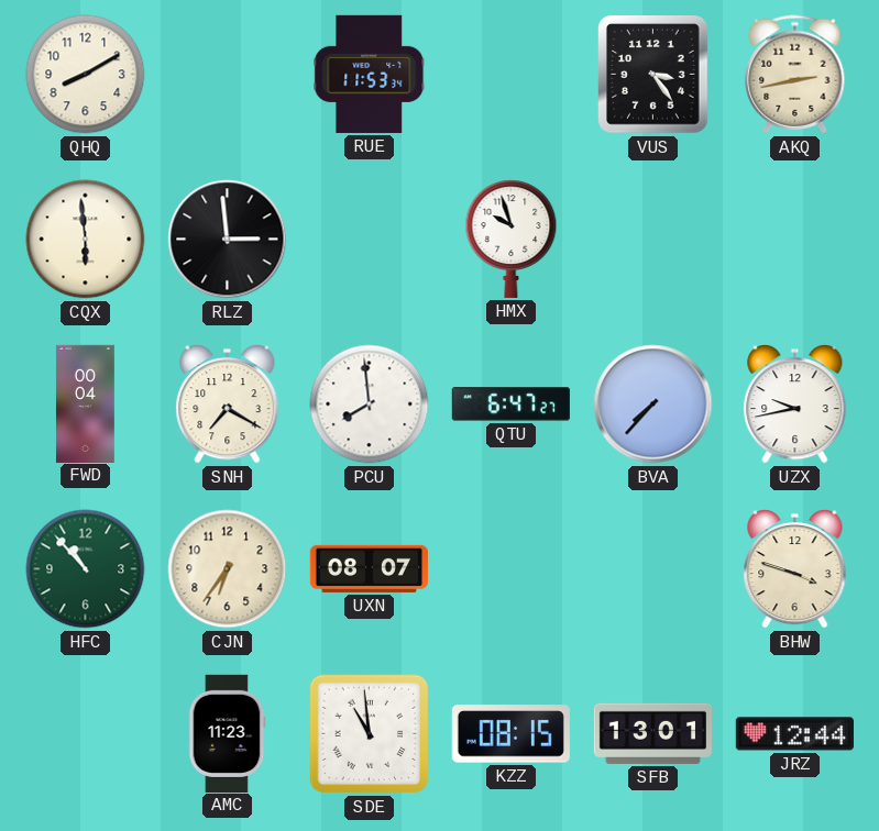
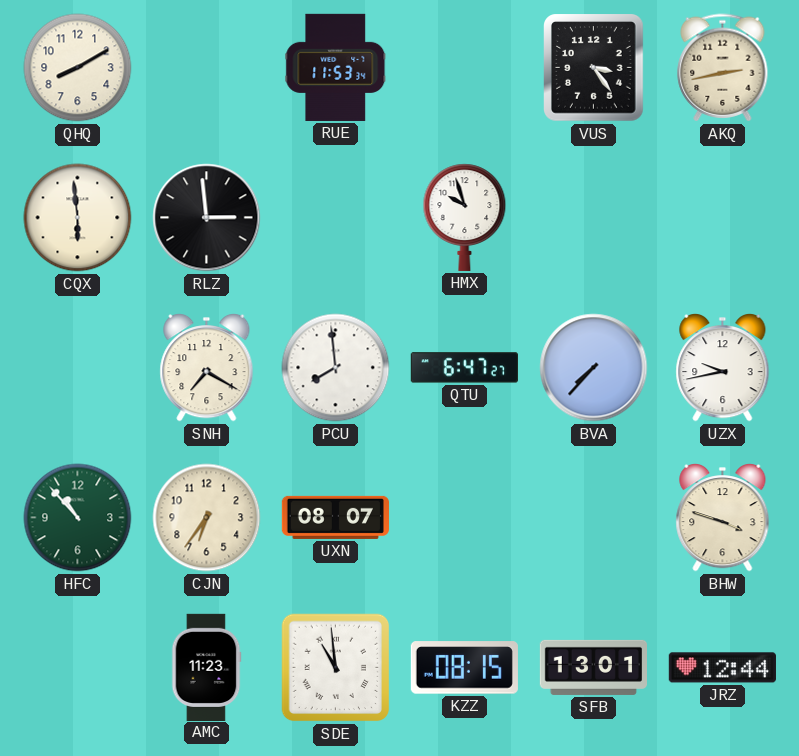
FWD: 00:04 -> none (85, 403)
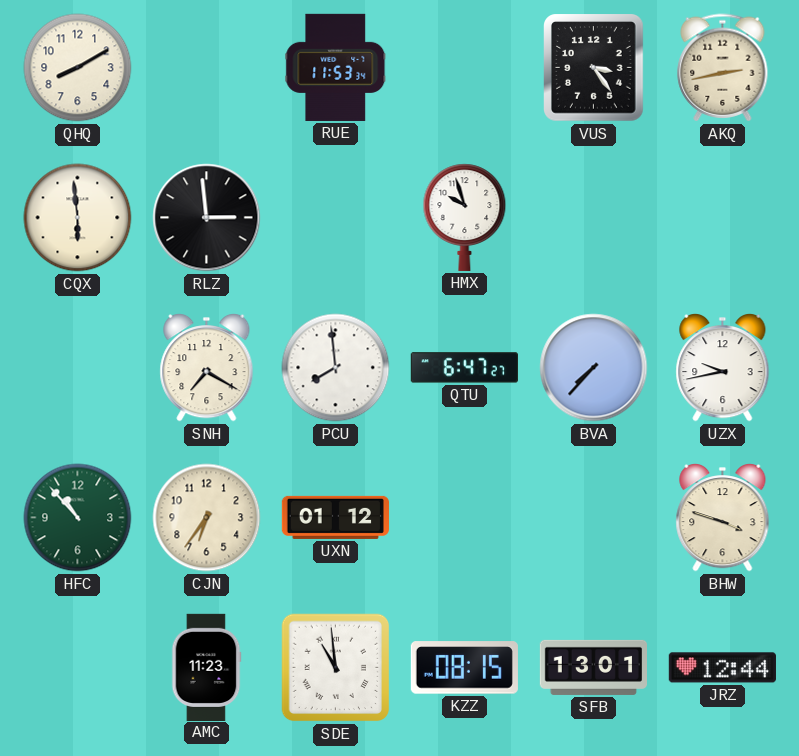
UXN: 08:07 -> 01:12 (335, 517)
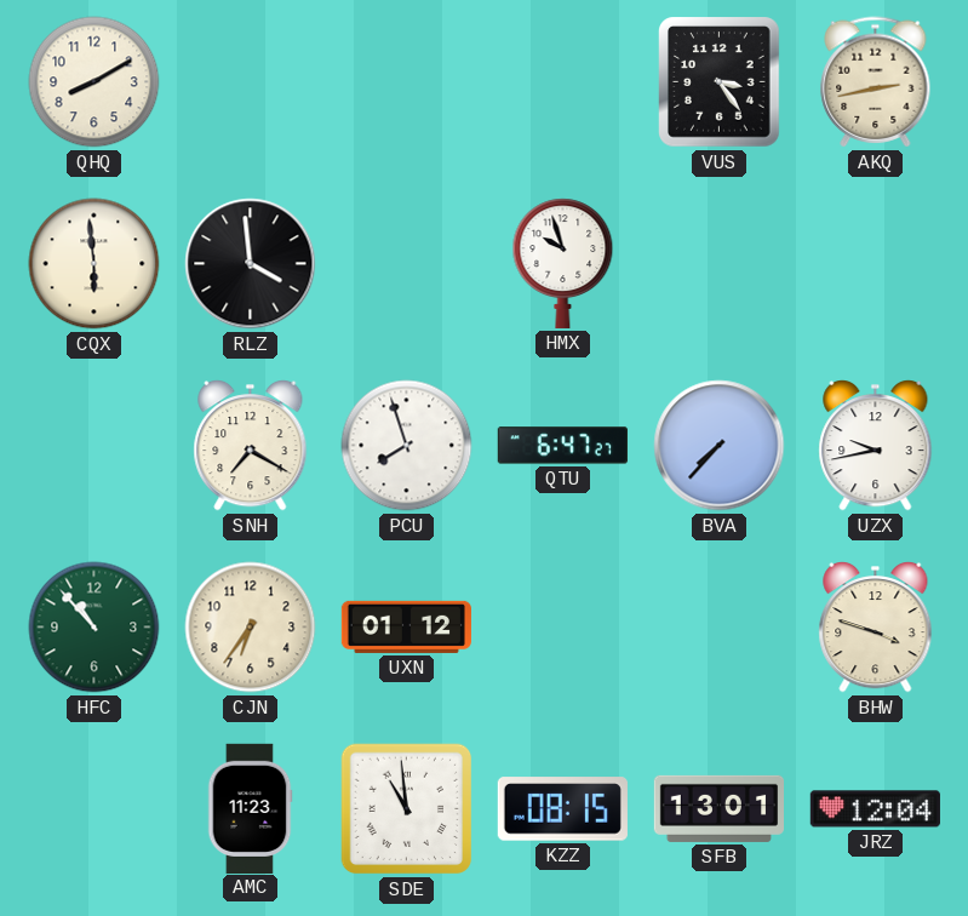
RUE: 11:53 -> none (336, 67)
RLZ: 2:59 -> 3:59 (251, 264)
PCU: 7:59 -> 7:57 (407, 446)
JRZ: 12:44 -> 12:04 (875, 809)
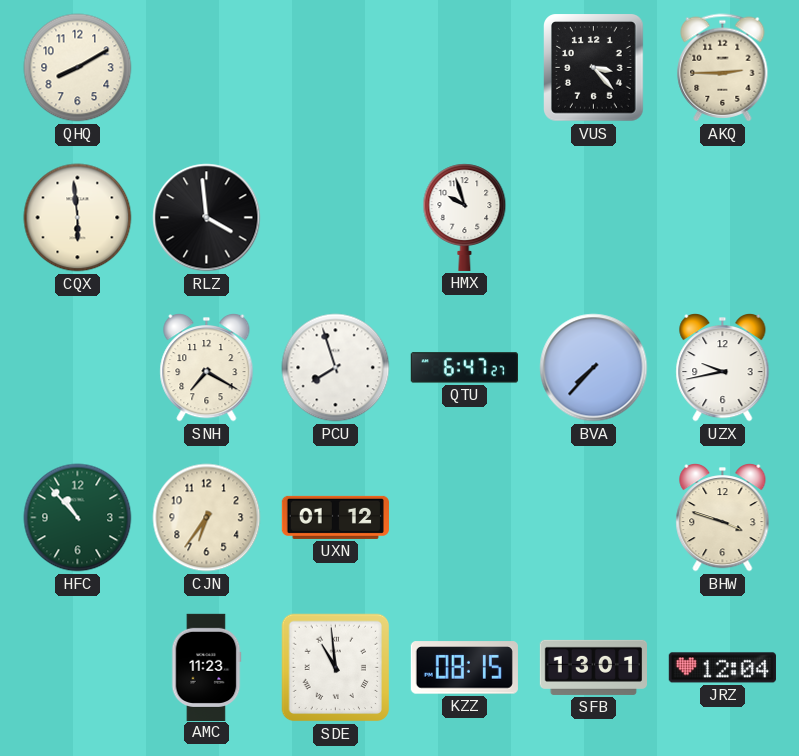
VUS: 3:24 -> 3:23 (594, 68)
AKQ: 2:43 -> 2:45 (723, 68)
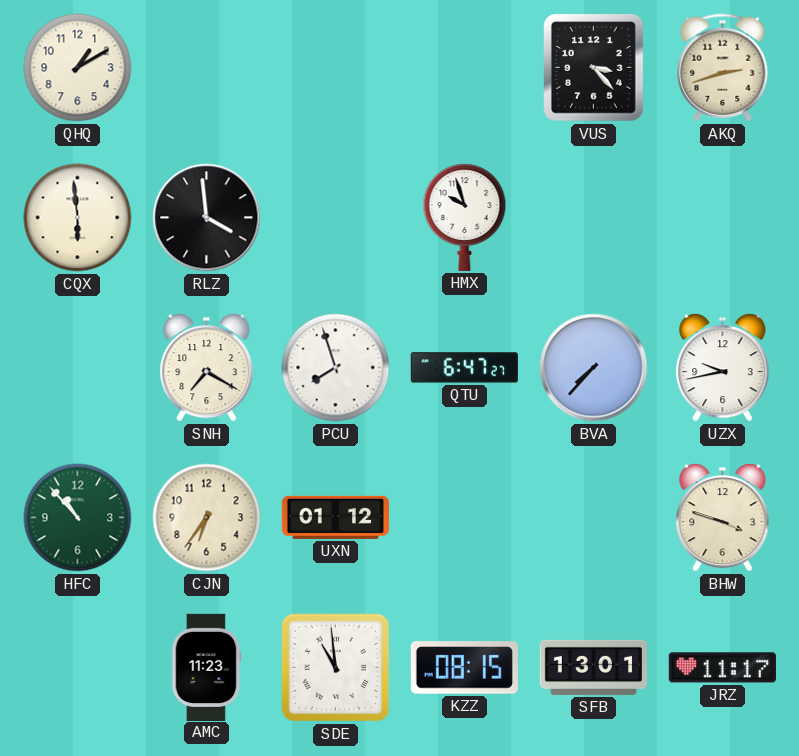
QHQ: 8:10 -> 1:10 (78, 68)
AKQ: 2:45 -> 2:42 (723, 68)
JRZ: 12:04 -> 11:17 (722, 668)
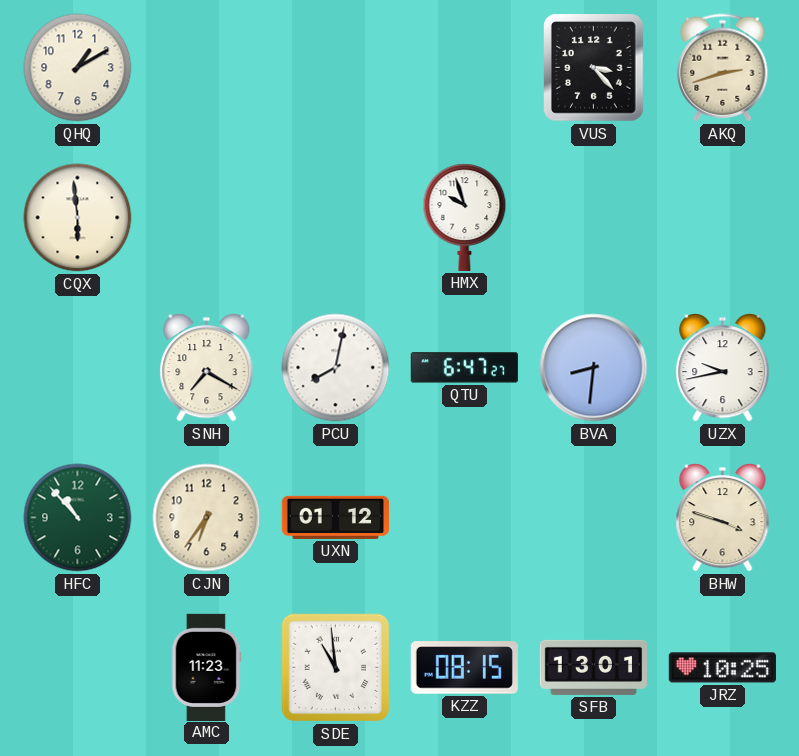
RLZ: 3:59 -> none (207, 218)
PCU: 7:57 -> 8:02 (336, 368)
BVA: 7:37 -> 8:31 (594, 368)
JRZ: 11:17 -> 10:25 (722, 668)
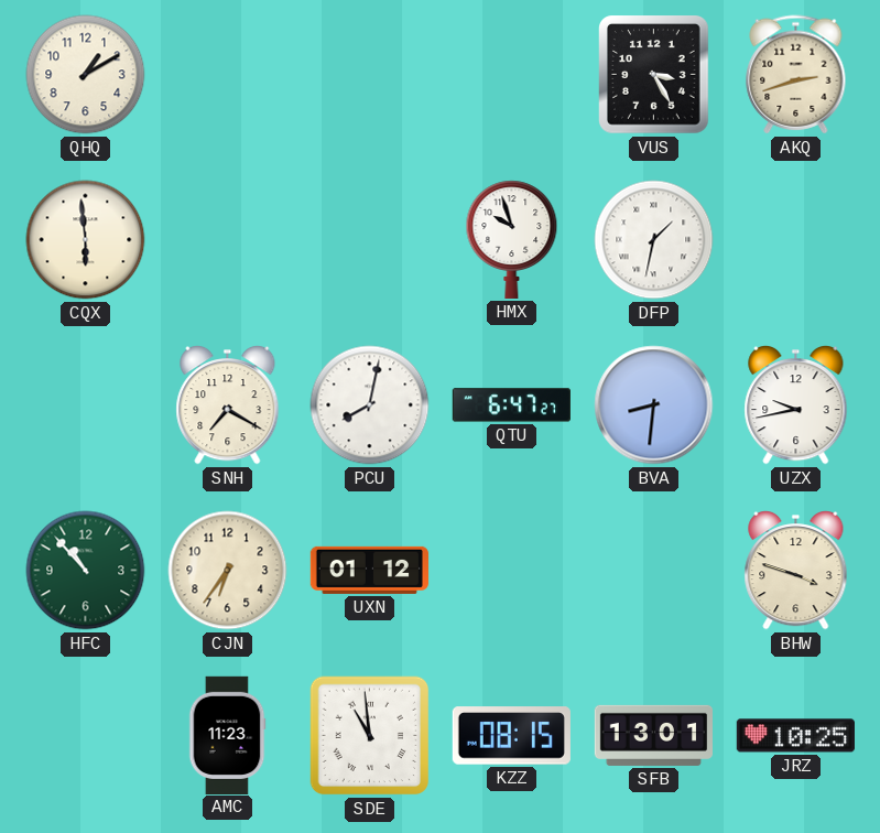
VUS: 3:23 -> 3:25 (654, 75)
DFP: none -> 1:32 (654, 240)
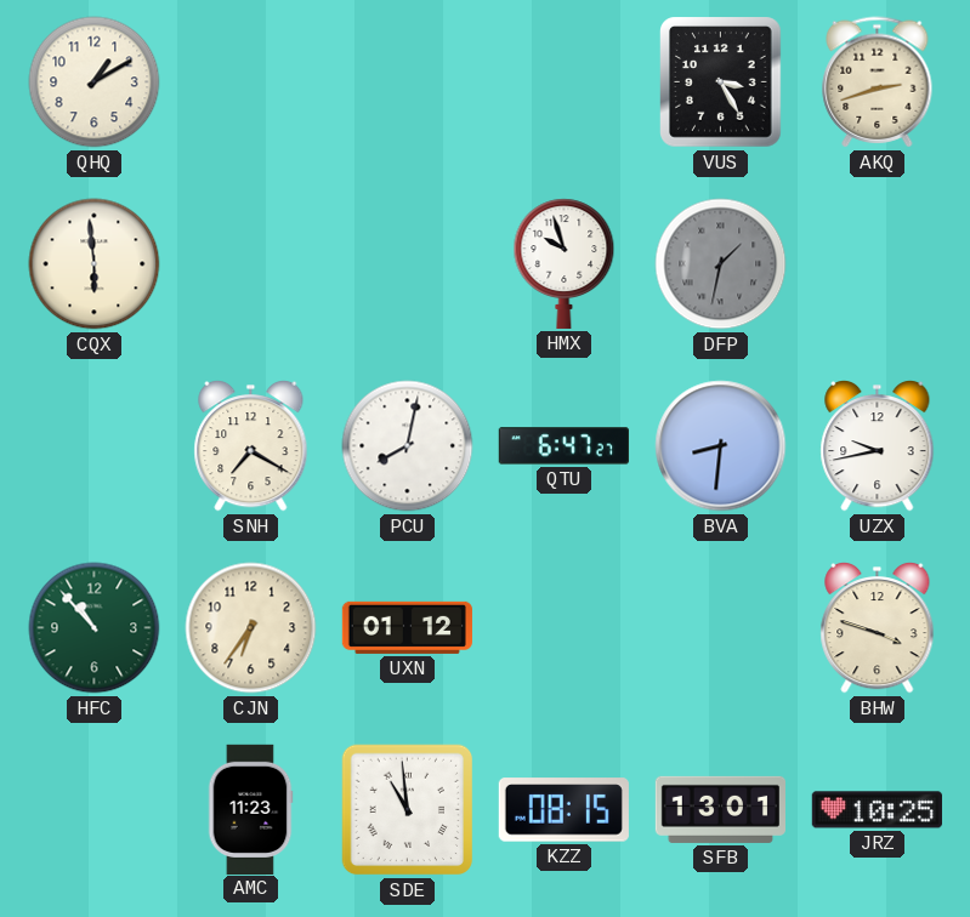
DFP dial: white -> grey (721, 264)
